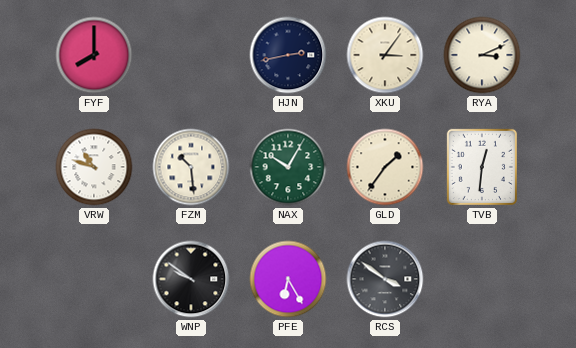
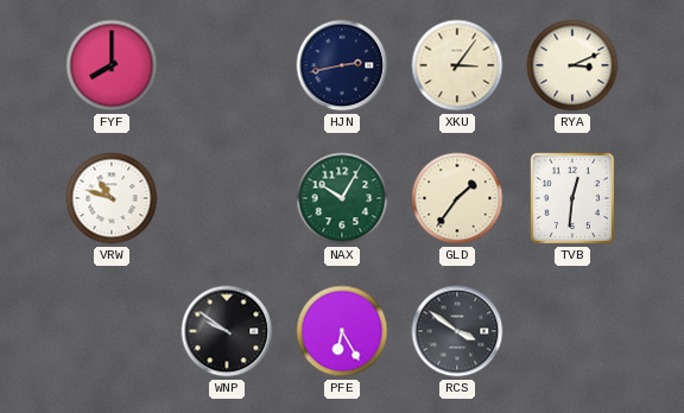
FZM: 10:29 -> none (191, 167)
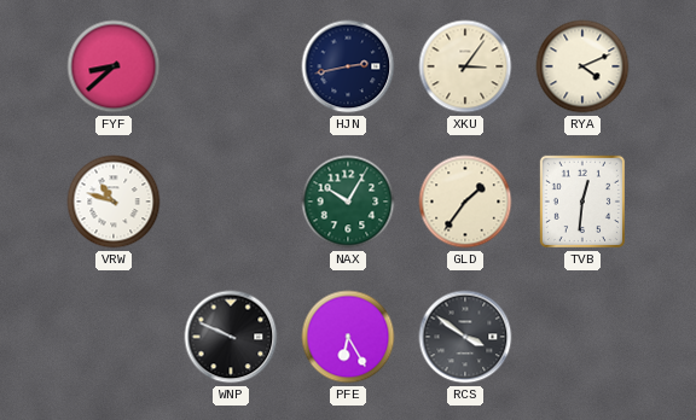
FYF: 8:00 -> 8:38 (114, 66)
RYA: 3:11 -> 4:11 (582, 66)
WNP: 9:51 -> 9:49 (231, 337)
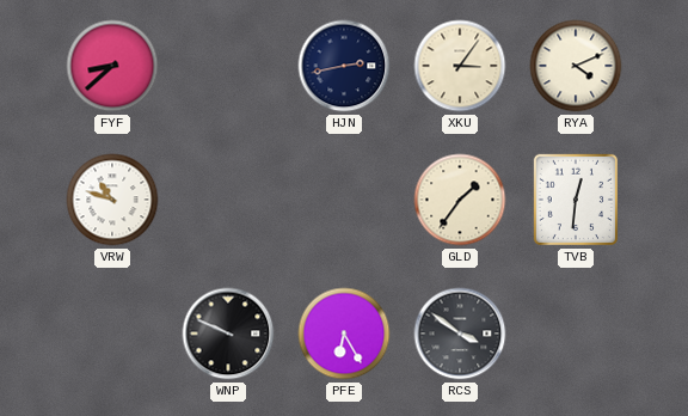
NAX: 10:05 -> none (348, 202)
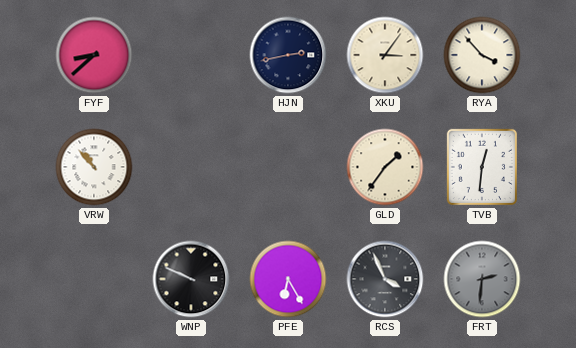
RYA: 4:11 -> 3:53 (482, 55)
VRW: 10:48 -> 10:53 (94, 167)
RCS: 3:51 -> 3:56 (385, 279)
FRT: none -> 2:31 (482, 279)
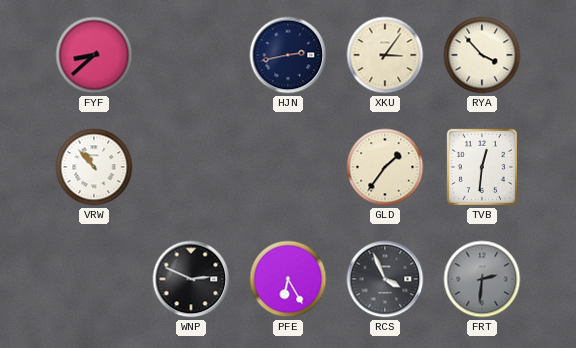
WNP: 9:49 -> 2:49 (191, 279)
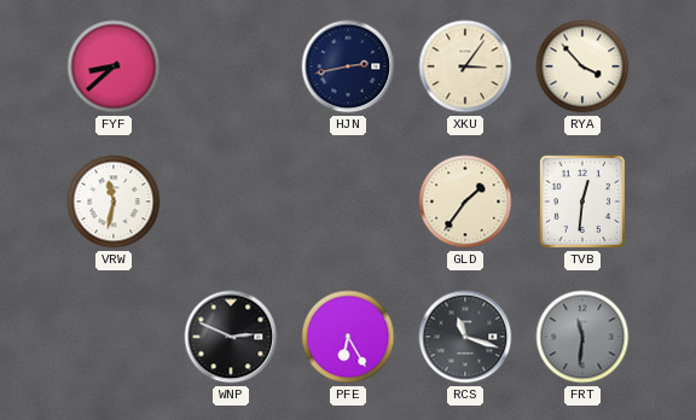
VRW: 10:53 -> 11:32 (114, 202)
RCS: 3:56 -> 11:18 (465, 337)
FRT: 2:31 -> 11:31 (582, 337)
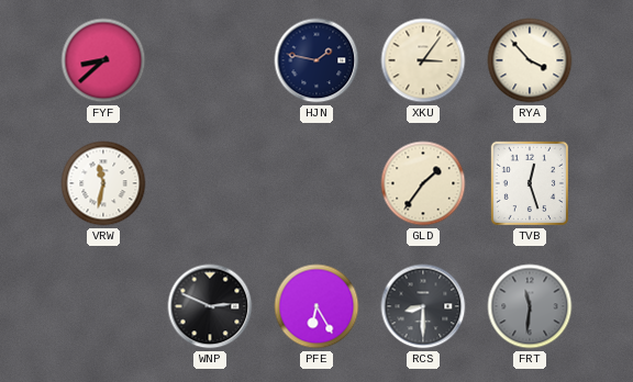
HJN: 2:43 -> 1:47 (316, 60)
TVB: 12:31 -> 12:27 (530, 183)
RCS: 11:18 -> 8:30 (423, 306)
